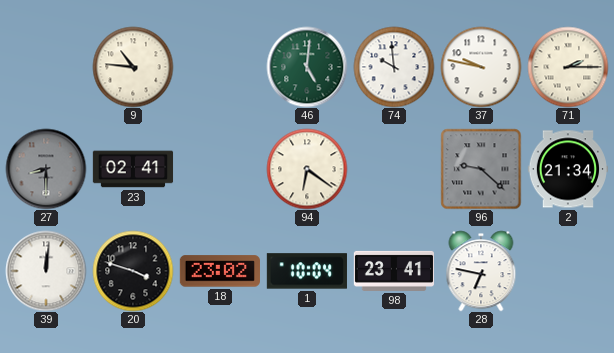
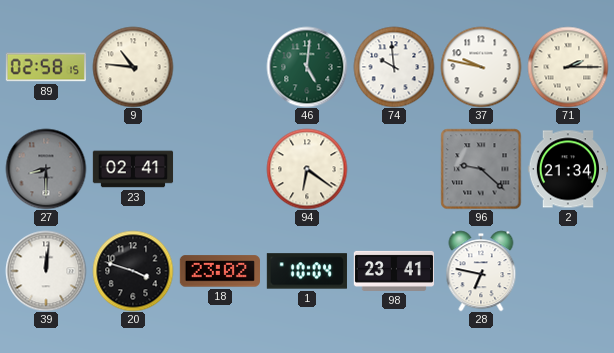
89: none -> 02:58 (45, 67)
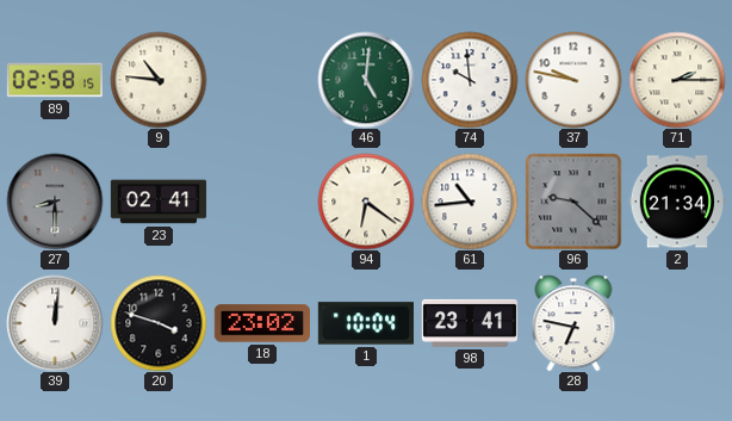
61: none -> 10:44 (470, 202)
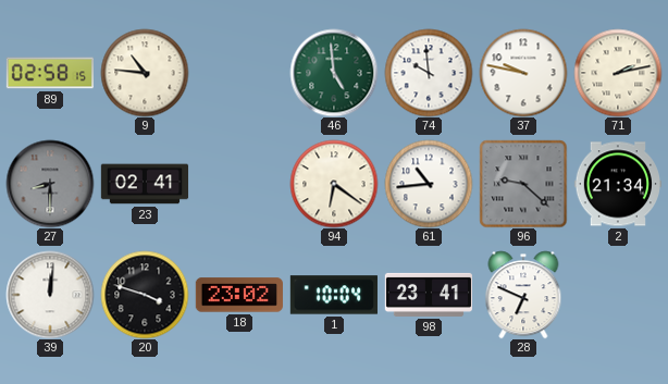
46: 5:01 -> 4:59 (334, 73)
71: 2:15 -> 2:13 (618, 73)
28: 6:47 -> 6:49 (523, 295)
